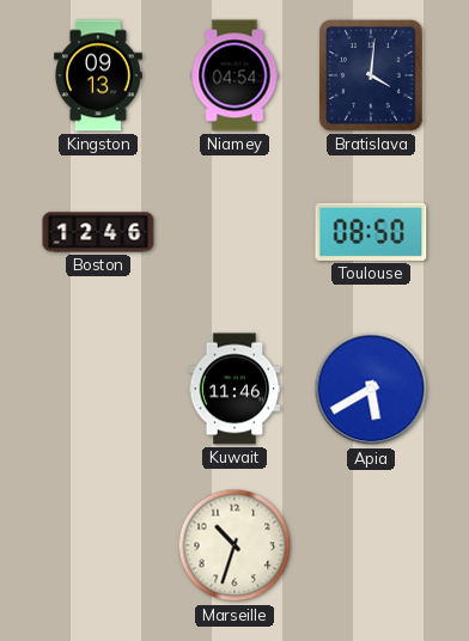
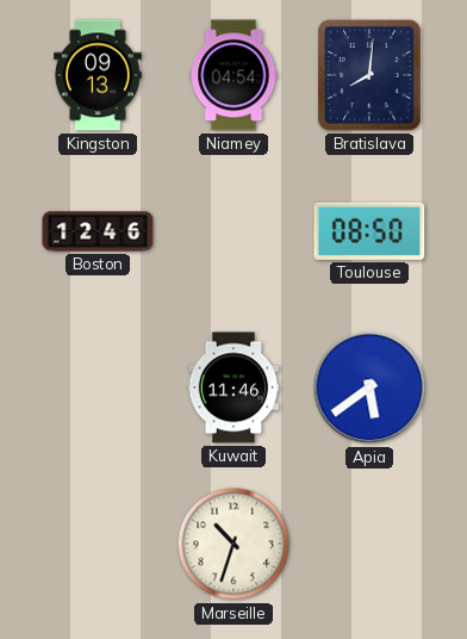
Bratislava: 4:01 -> 8:01 (369, 75)
Apia: 5:40 -> 5:39 (369, 387)
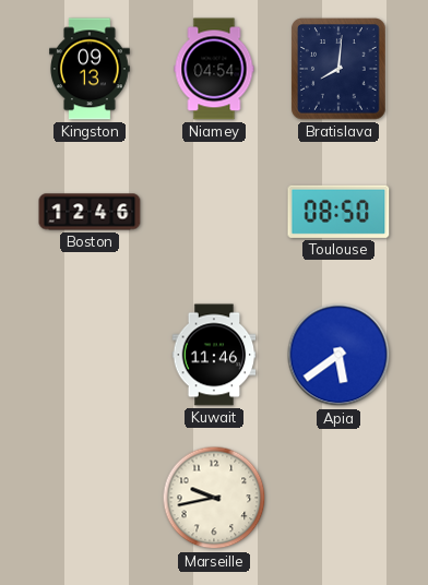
Marseille: 10:33 -> 9:43 (214, 498)
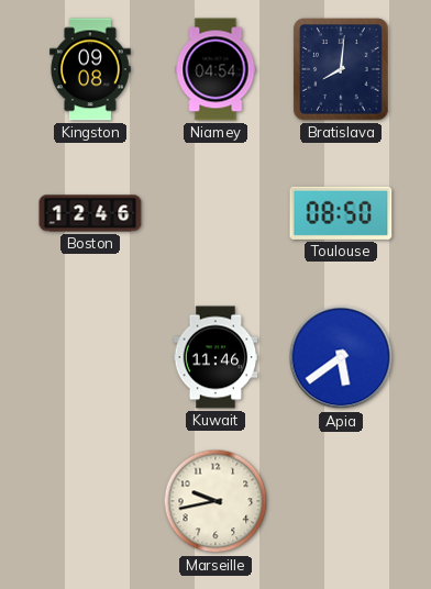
Kingston: 09:13 -> 09:08 (91, 69)
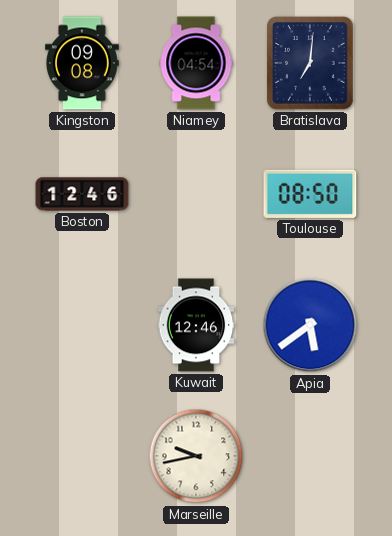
Bratislava: 8:01 -> 7:01 (310, 63)
Kuwait: 11:46 -> 12:46 (196, 325)
